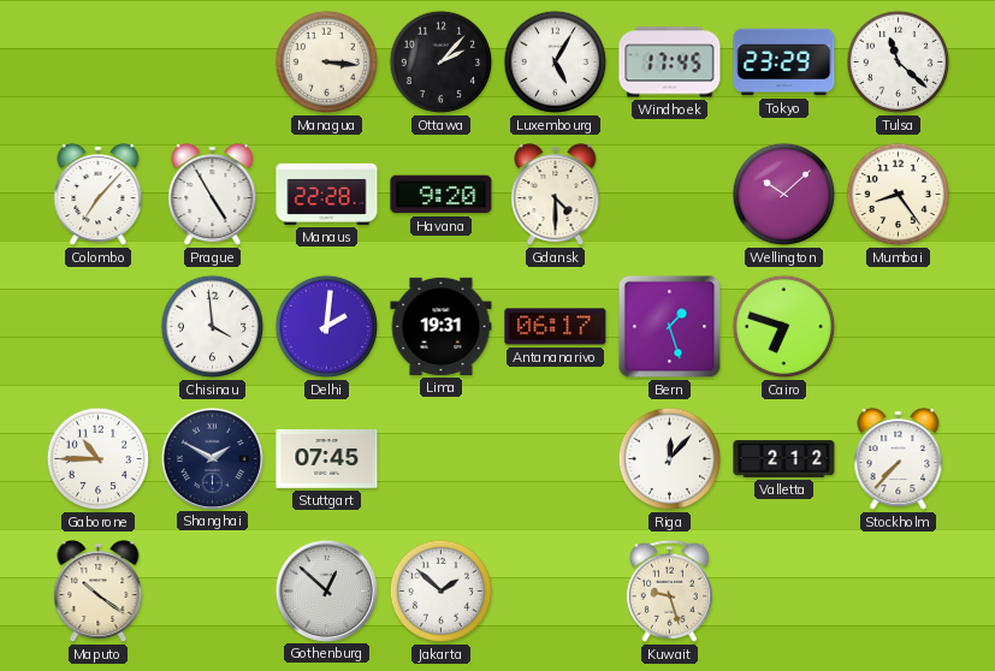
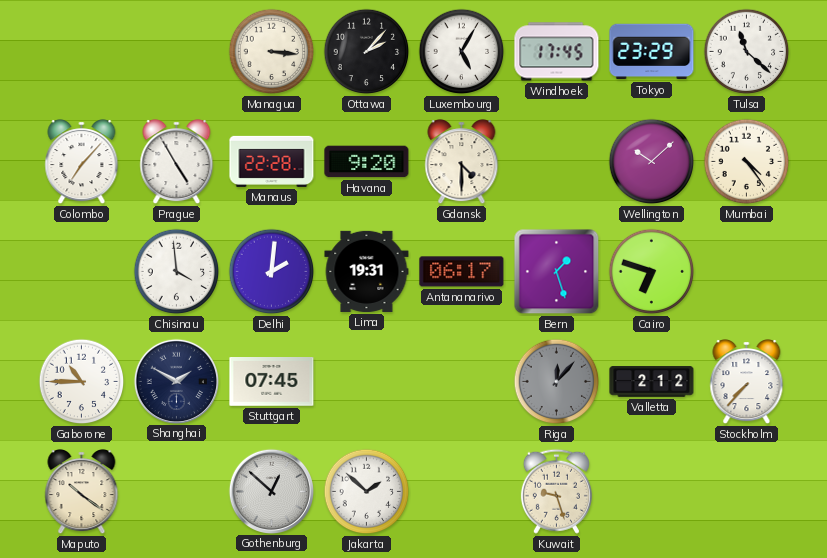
Mumbai: 8:24 -> 4:24 (747, 162)
Riga dial: white -> grey (557, 382)
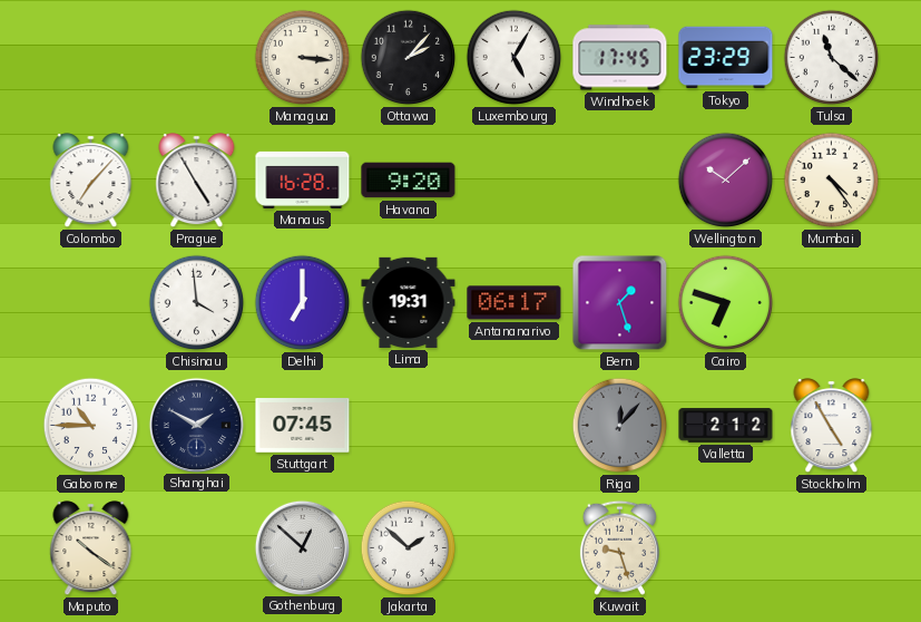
Manaus: 22:28 -> 16:28 (303, 179)
Gdansk: 4:30 -> none (462, 162)
Delhi: 2:01 -> 7:00 (303, 303)
Stockholm: 7:37 -> 4:55 (832, 426)
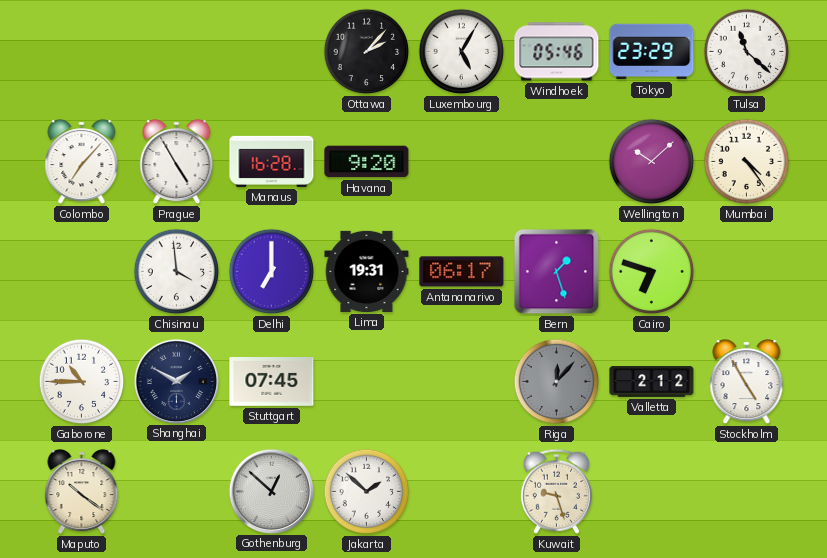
Managua: 3:16 -> none (303, 58)
Windhoek: 17:45 -> 05:46 (557, 52)
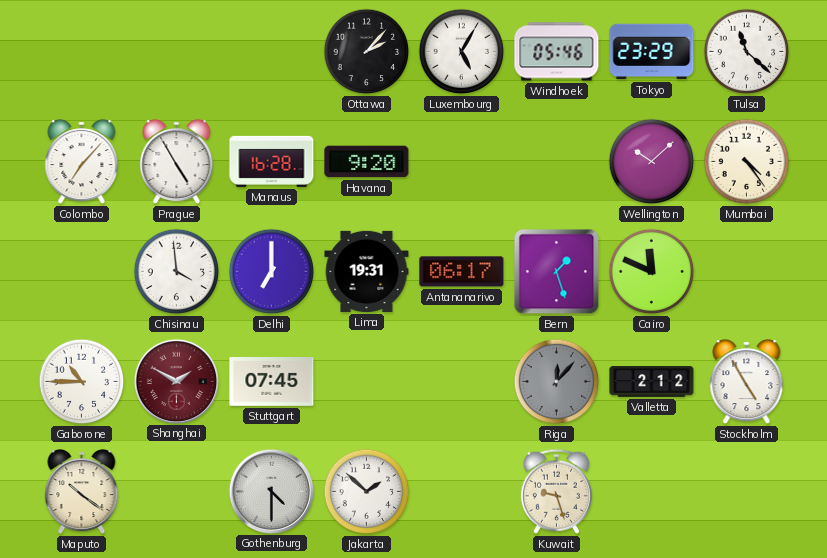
Cairo: 6:48 -> 11:49 (652, 272)
Shanghai dial: navy -> burgundy (176, 381)
Gothenburg: 12:52 -> 4:30 (271, 491)
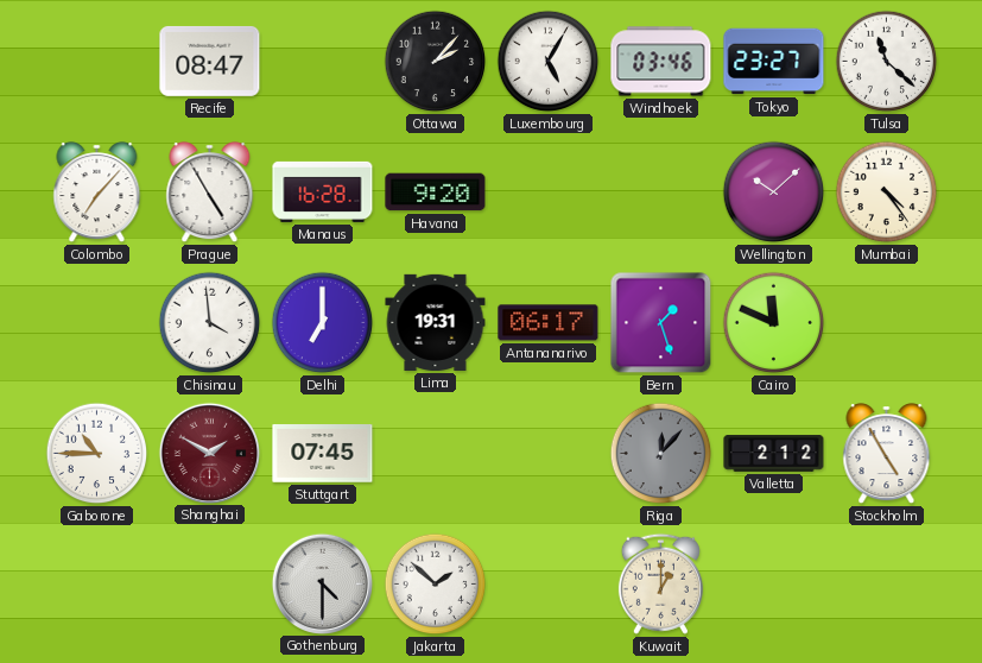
Recife: none -> 08:47 (210, 61)
Windhoek: 05:46 -> 03:46 (661, 62)
Tokyo: 23:29 -> 23:27 (774, 62)
Maputo: 10:21 -> none (82, 492)
Kuwait: 9:27 -> 1:00 (660, 583)
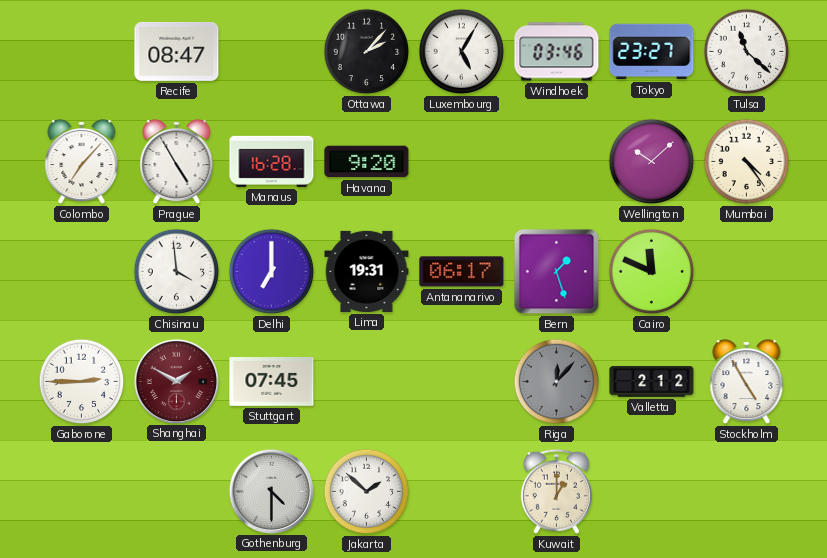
Gaborone: 10:45 -> 2:45 (82, 382)
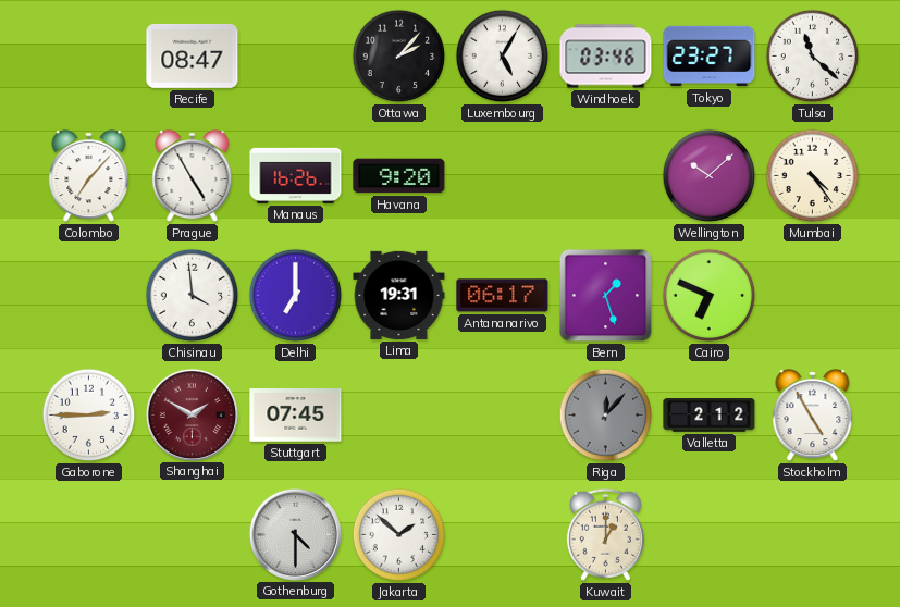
Manaus: 16:28 -> 16:26 (296, 175)
Cairo: 11:49 -> 6:49 (710, 296)
